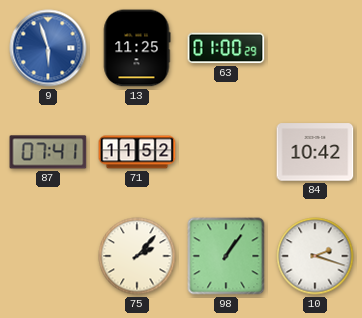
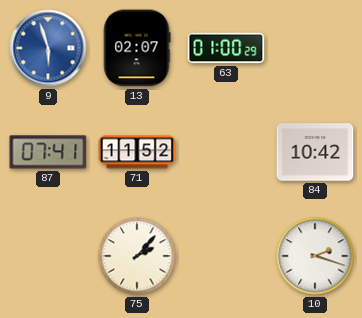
13: 11:25 -> 02:07 (137, 48)
98: 1:06 -> none (226, 256)
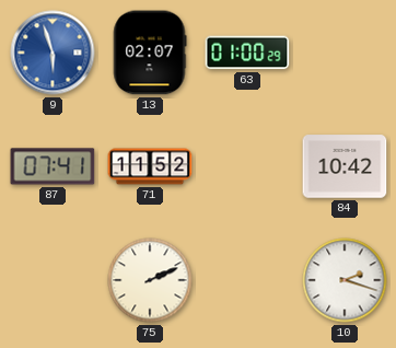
75: 2:07 -> 2:11 (150, 280)
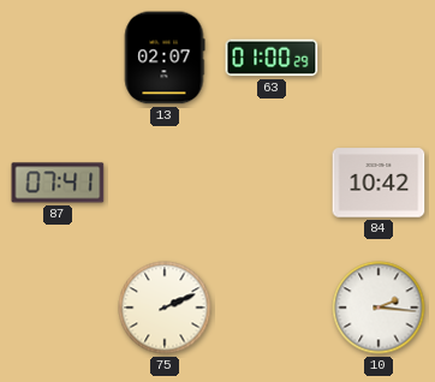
9: 5:57 -> none (53, 53)
71: 11:52 -> none (150, 166)
10: 2:18 -> 2:16 (379, 308)
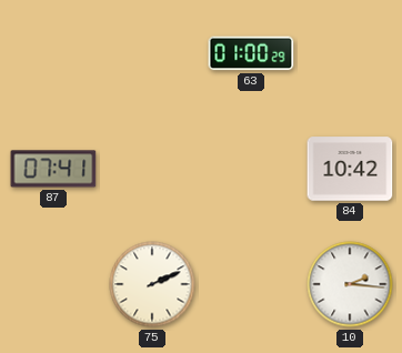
13: 02:07 -> none (165, 58)
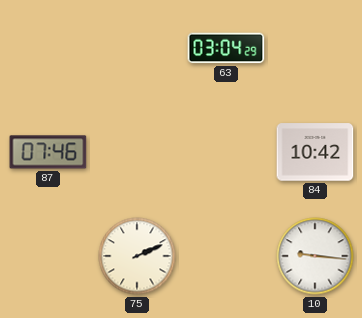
63: 01:00 -> 03:04 (226, 48)
87: 07:41 -> 07:46 (48, 152)
10: 2:16 -> 9:16 (315, 256)
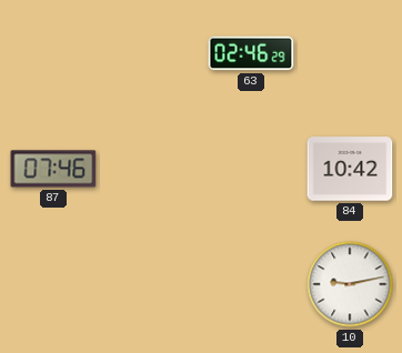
63: 03:04 -> 02:46 (251, 53)
75: 2:11 -> none (137, 256)
10: 9:16 -> 9:13 (350, 284)
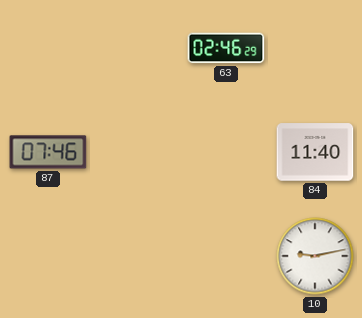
84: 10:42 -> 11:40 (315, 152)
